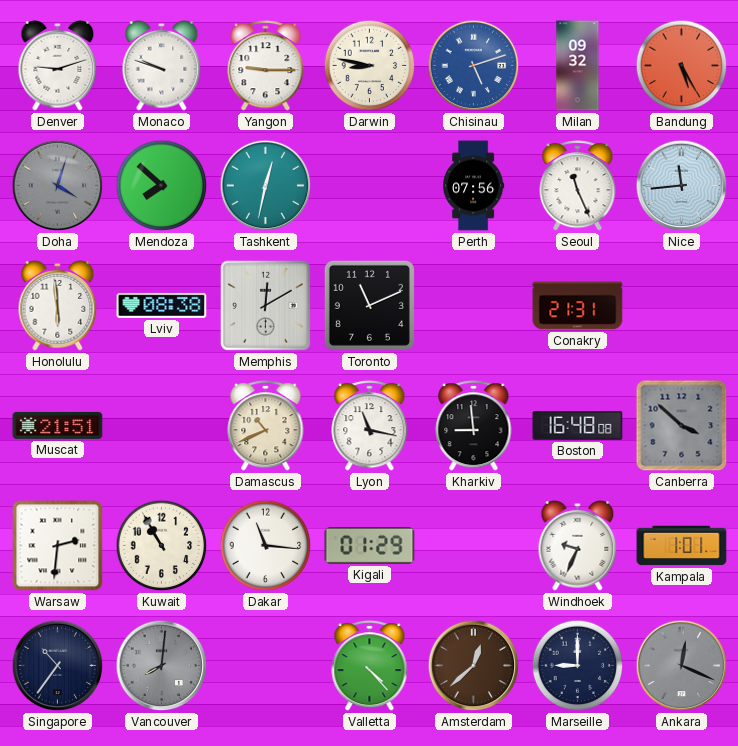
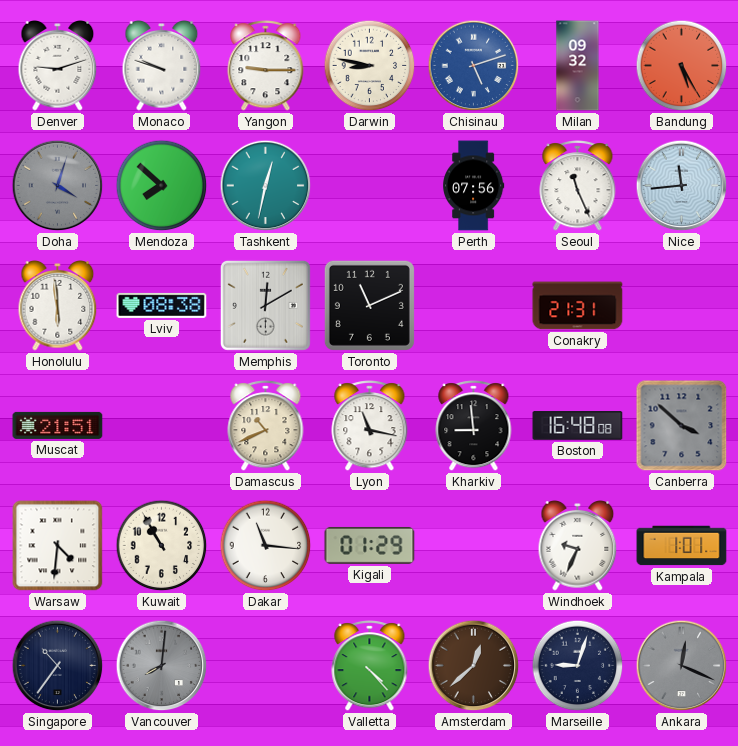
Warsaw: 2:31 -> 4:31 (58, 546)
Marseille: 9:00 -> 9:03 (578, 666)
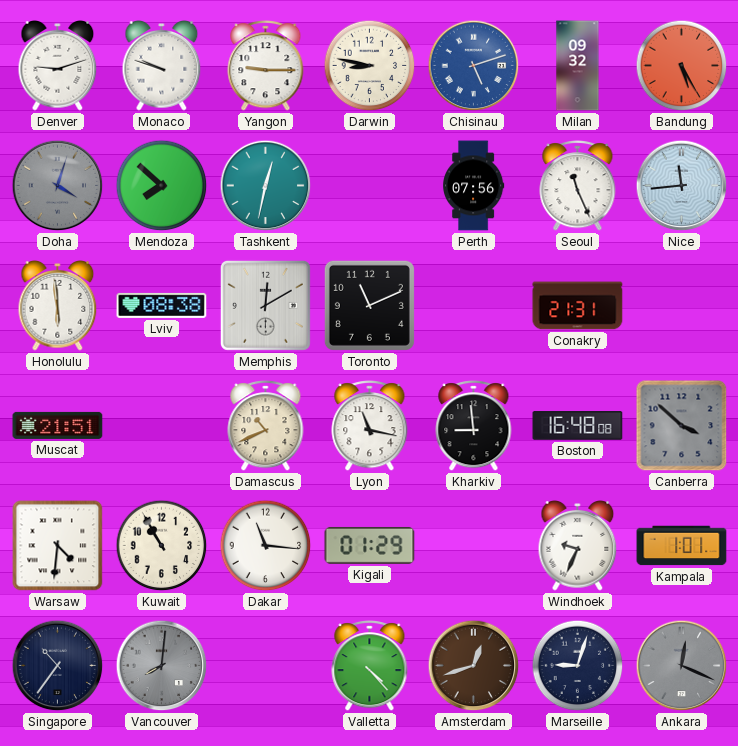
Amsterdam: 12:38 -> 12:42 (474, 666)
